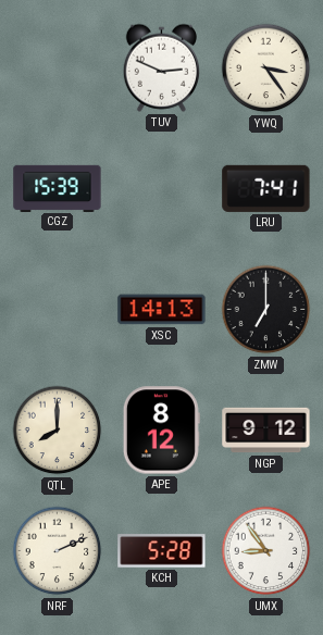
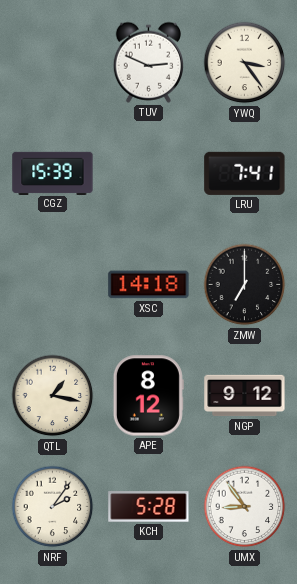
XSC: 14:13 -> 14:18 (149, 285)
QTL: 8:00 -> 1:17 (53, 396)
NRF: 2:11 -> 2:06 (53, 507)
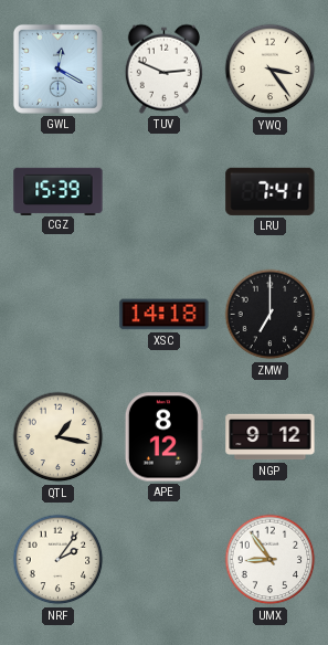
GWL: none -> 12:20 (57, 68)
KCH: 5:28 -> none (149, 507)
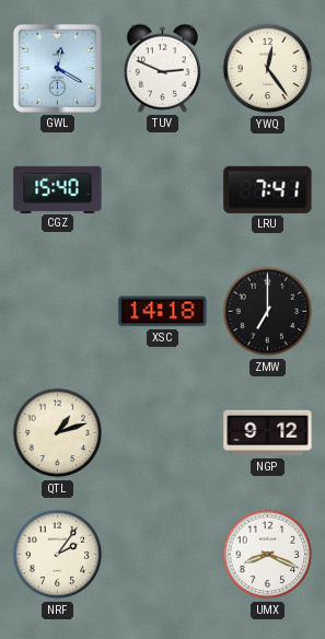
YWQ: 3:24 -> 12:24 (268, 69)
CGZ: 15:39 -> 15:40 (58, 189)
QTL: 1:17 -> 1:12 (58, 433)
APE: 8:12 -> none (163, 437)
UMX: 8:54 -> 8:19 (268, 555)
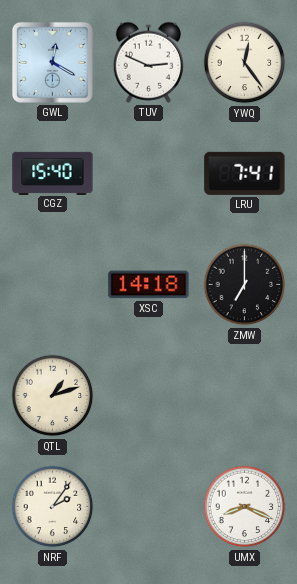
NGP: 9:12 -> none (268, 433)
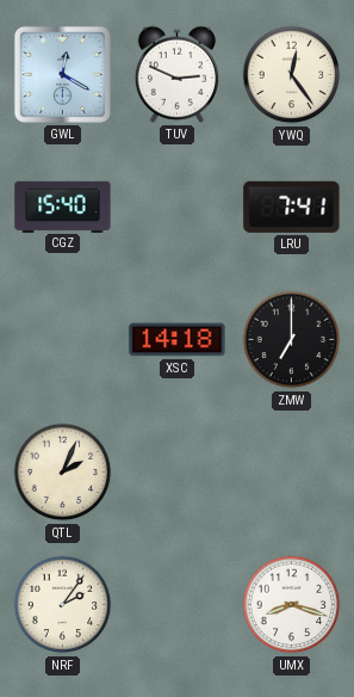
QTL: 1:12 -> 2:04 (63, 473)
UMX: 8:19 -> 8:18 (292, 605)
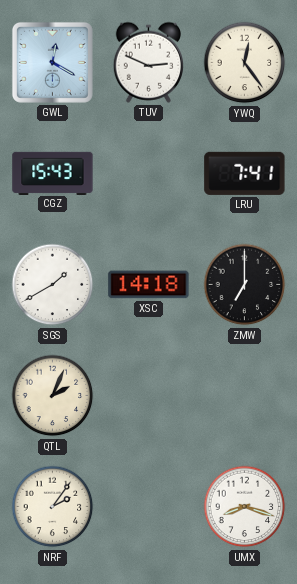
CGZ: 15:40 -> 15:43 (53, 173)
SGS: none -> 1:40 (53, 285)
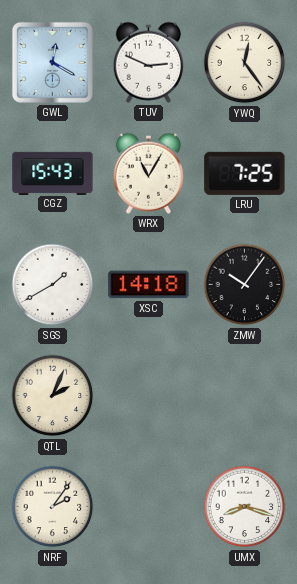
WRX: none -> 11:05 (148, 173)
LRU: 7:41 -> 7:25 (245, 173)
ZMW: 7:00 -> 10:06 (245, 285)
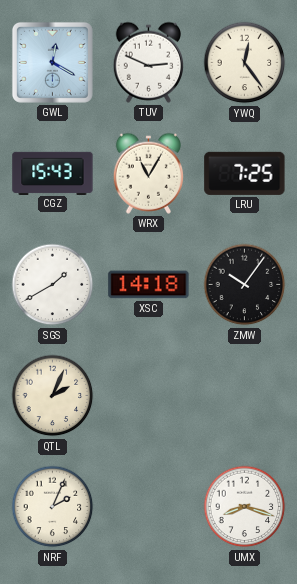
NRF: 2:06 -> 2:04 (53, 507)
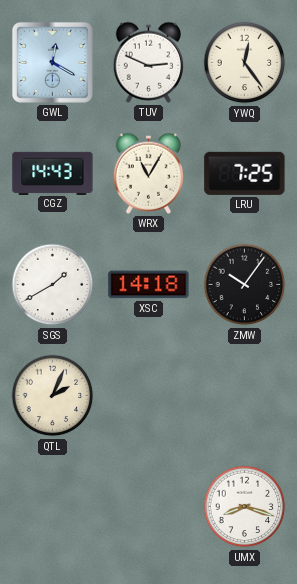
CGZ: 15:43 -> 14:43 (53, 173)
NRF: 2:04 -> none (53, 507)
